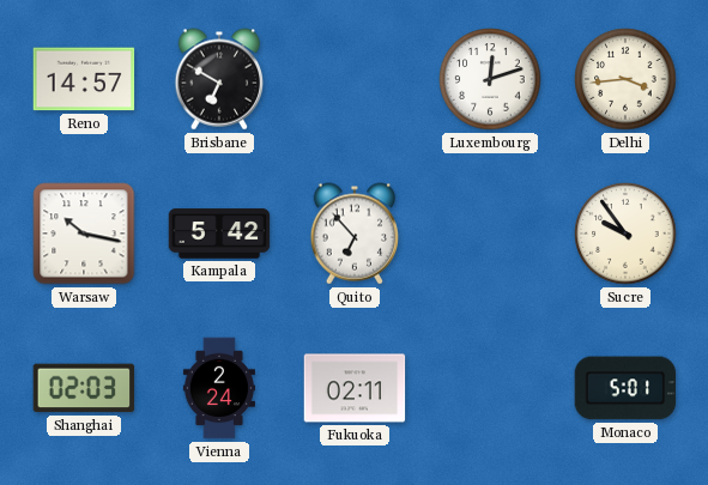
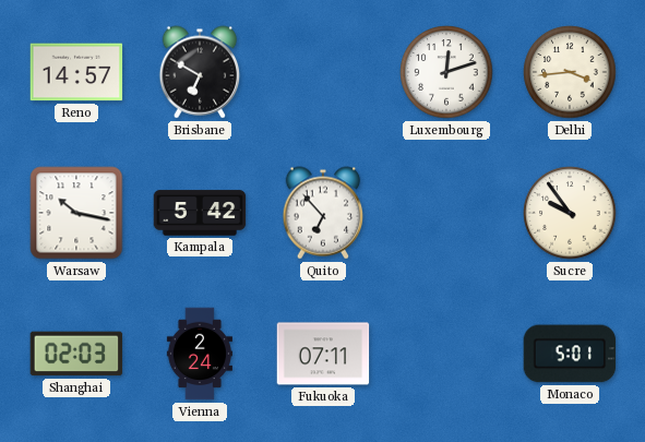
Fukuoka: 02:11 -> 07:11 (323, 354)
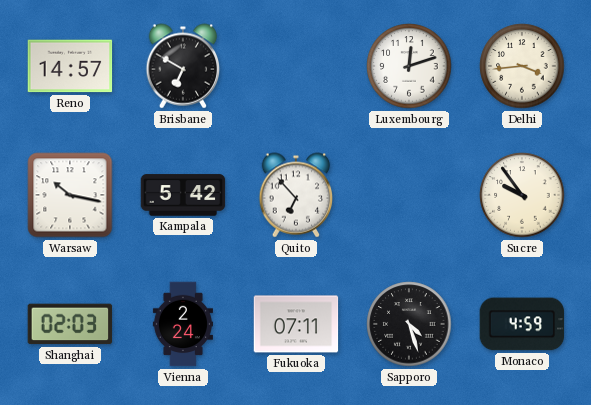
Sapporo: none -> 4:27 (409, 324)
Monaco: 5:01 -> 4:59 (522, 324)
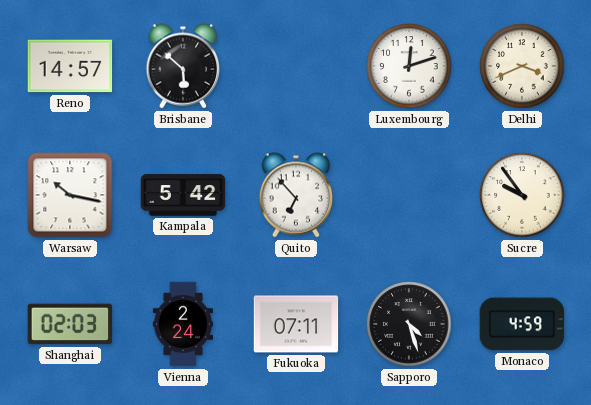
Brisbane: 6:50 -> 5:52 (183, 66)
Delhi: 3:44 -> 3:41 (522, 66)
